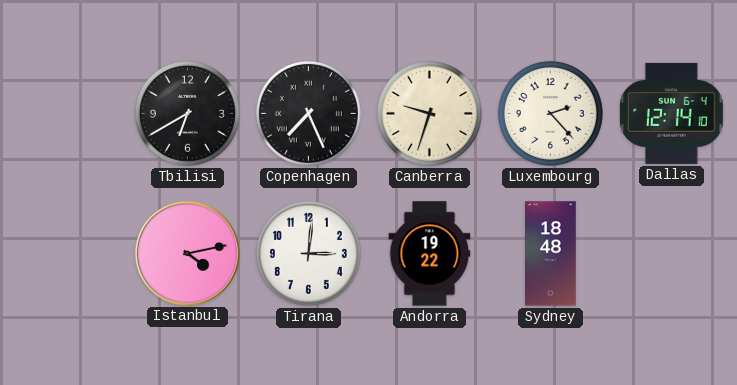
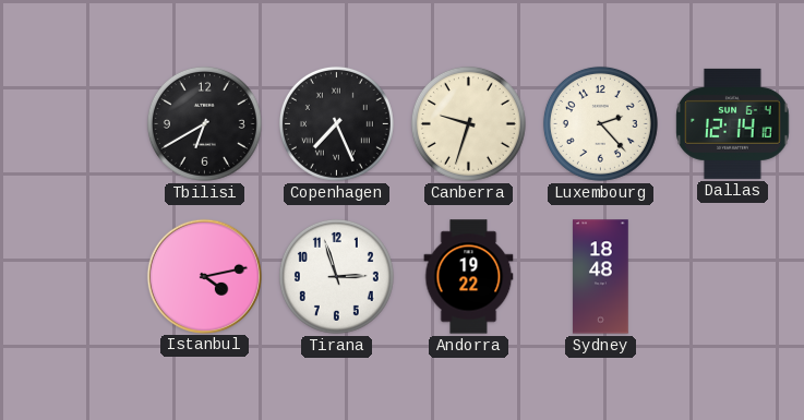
Tirana: 3:01 -> 2:57 (336, 276)
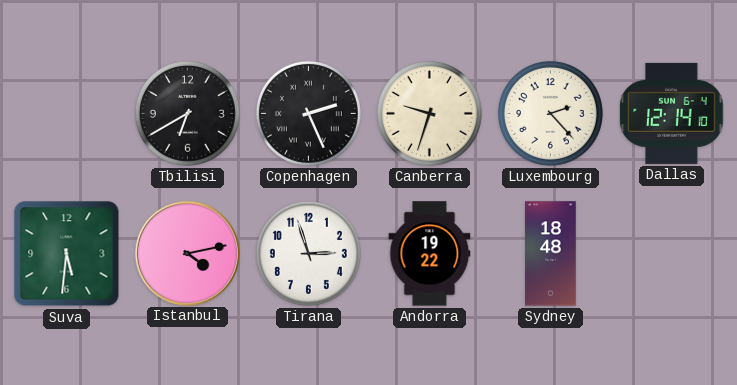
Copenhagen: 7:26 -> 2:26 (308, 113)
Suva: none -> 5:31 (67, 254)
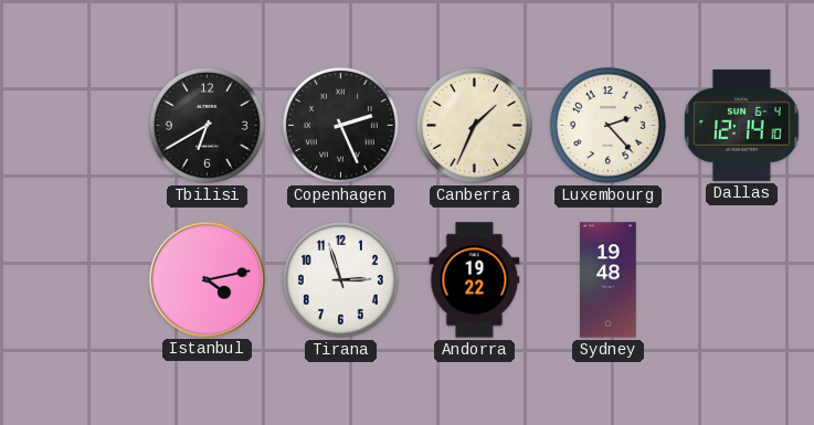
Canberra: 9:33 -> 1:34 (474, 125)
Suva: 5:31 -> none (67, 254)
Sydney: 18:48 -> 19:48 (609, 280)
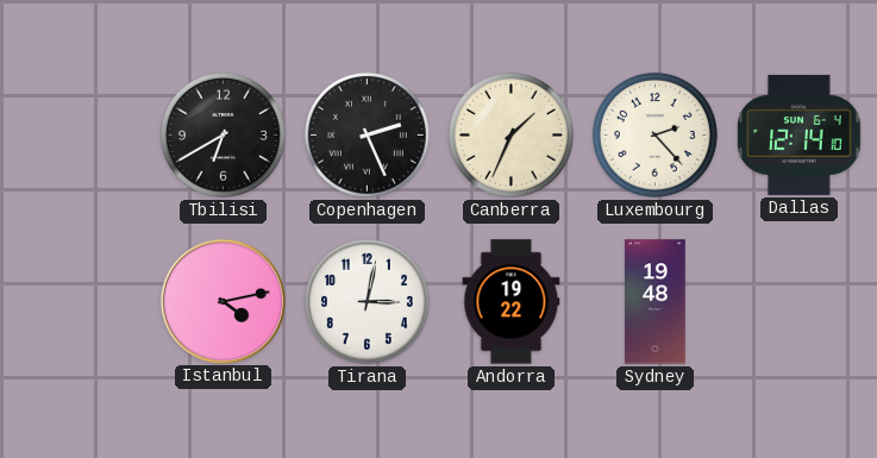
Tirana: 2:57 -> 3:02 (367, 301)
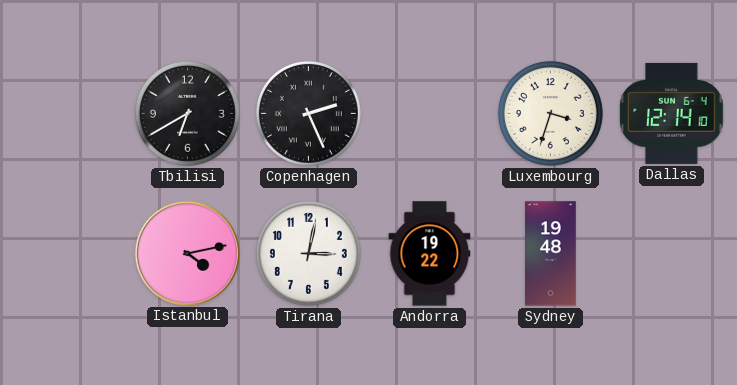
Canberra: 1:34 -> none (510, 134)
Luxembourg: 2:23 -> 3:33 (550, 113)
